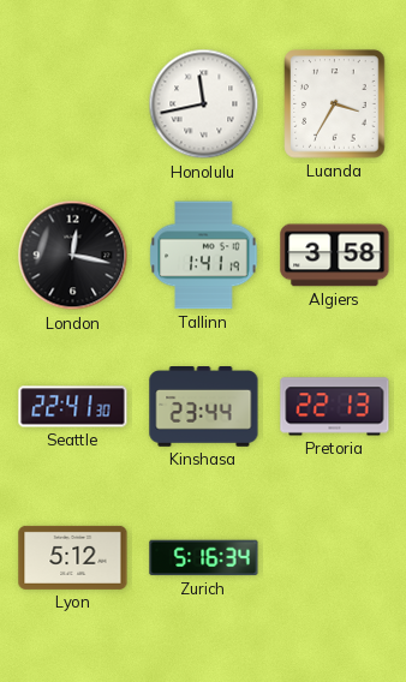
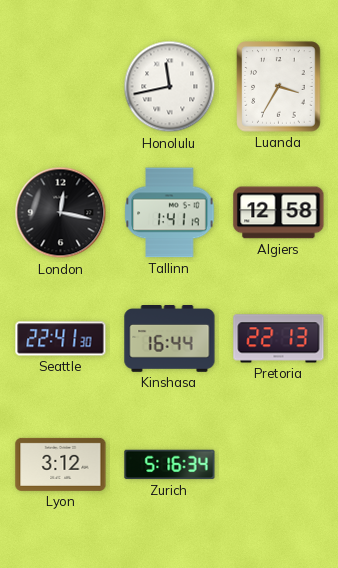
Algiers: 3:58 -> 12:58 (279, 213)
Kinshasa: 23:44 -> 16:44 (170, 339)
Lyon: 5:12 -> 3:12 (61, 464)
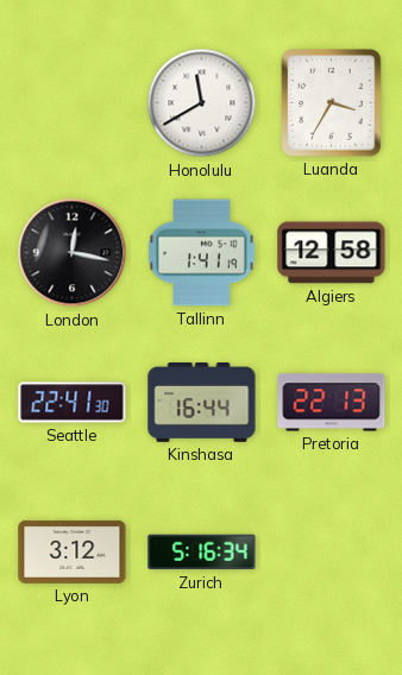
Honolulu: 11:43 -> 11:40 (202, 103)
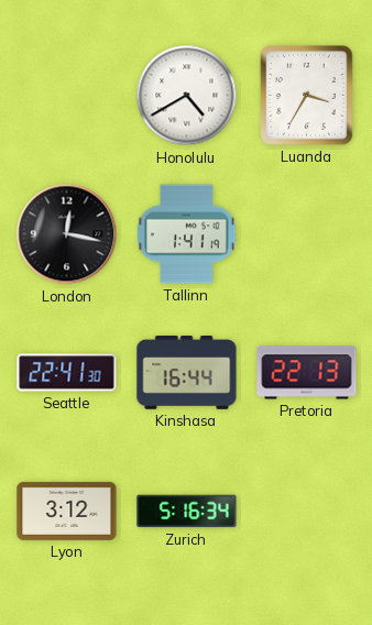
Honolulu: 11:40 -> 4:40 (187, 96)
Algiers: 12:58 -> none (332, 253)
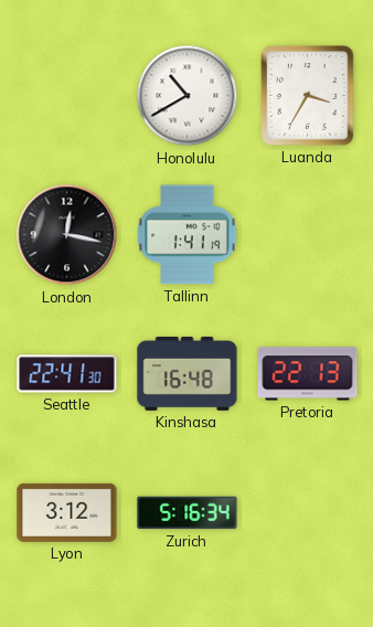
Honolulu: 4:40 -> 10:40 (188, 96)
Kinshasa: 16:44 -> 16:48 (188, 374)
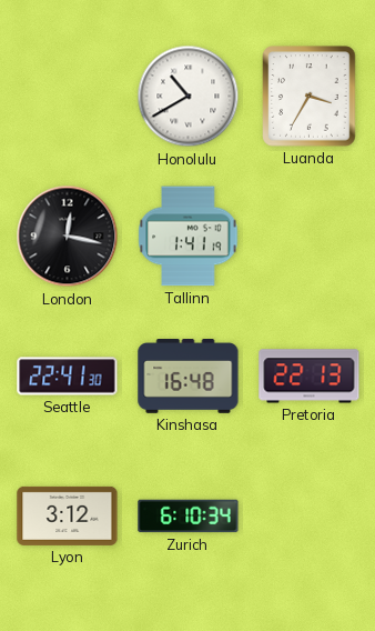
Zurich: 5:16 -> 6:10 (189, 517)
